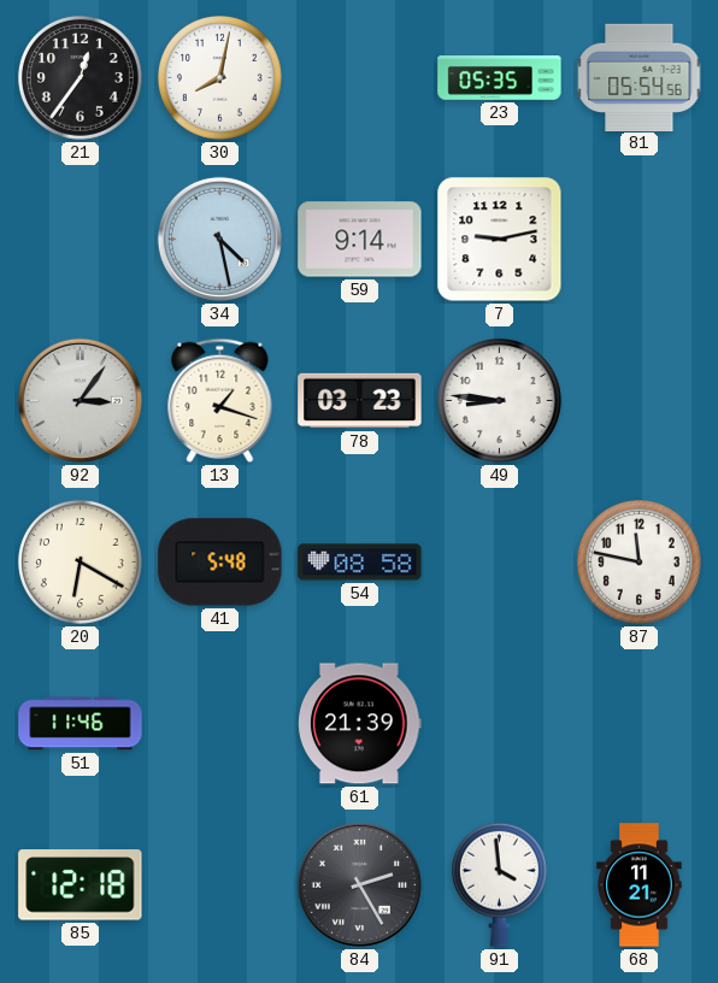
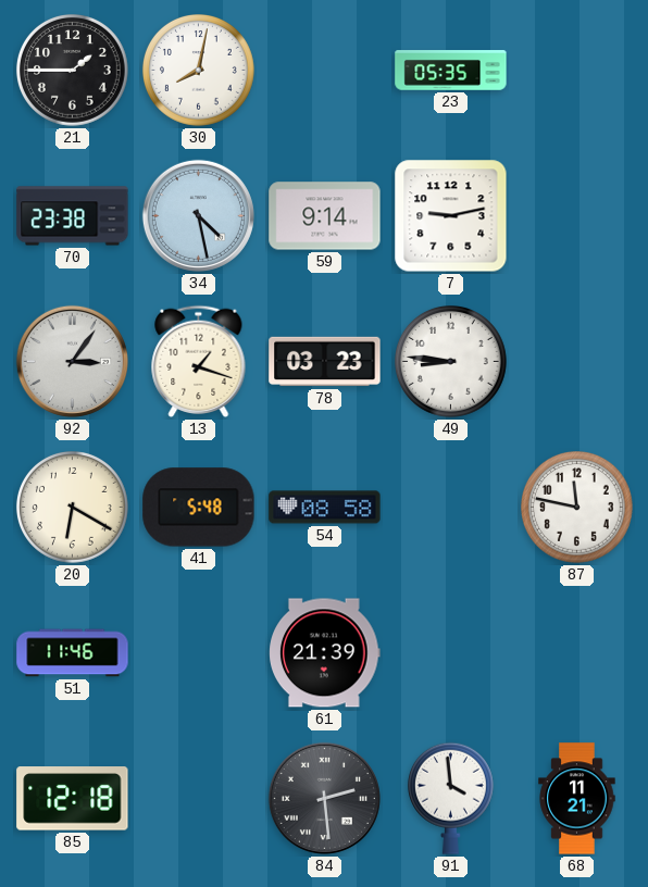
21: 12:36 -> 1:45 (73, 71)
81: 05:54 -> none (640, 77)
70: none -> 23:38 (73, 216)
84: 2:25 -> 2:29 (324, 798)
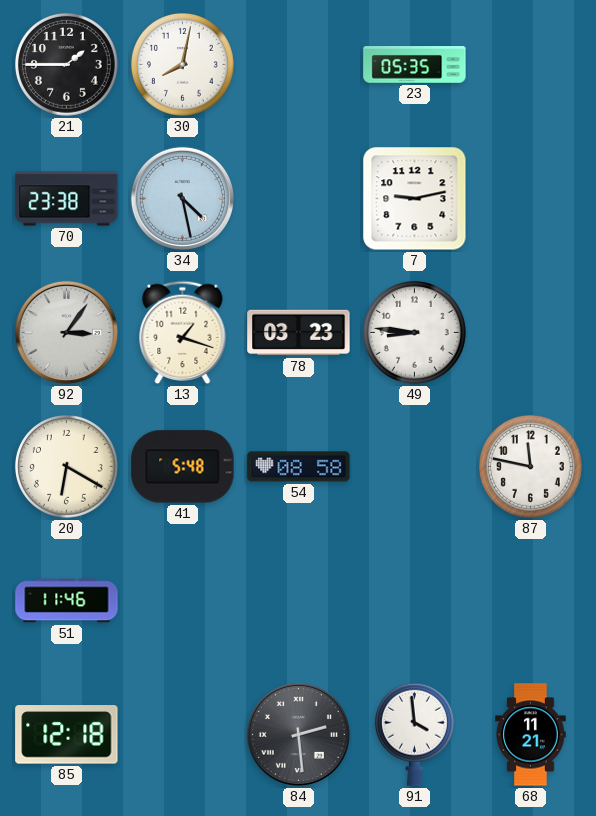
59: 9:14 -> none (325, 216)
61: 21:39 -> none (325, 653)
